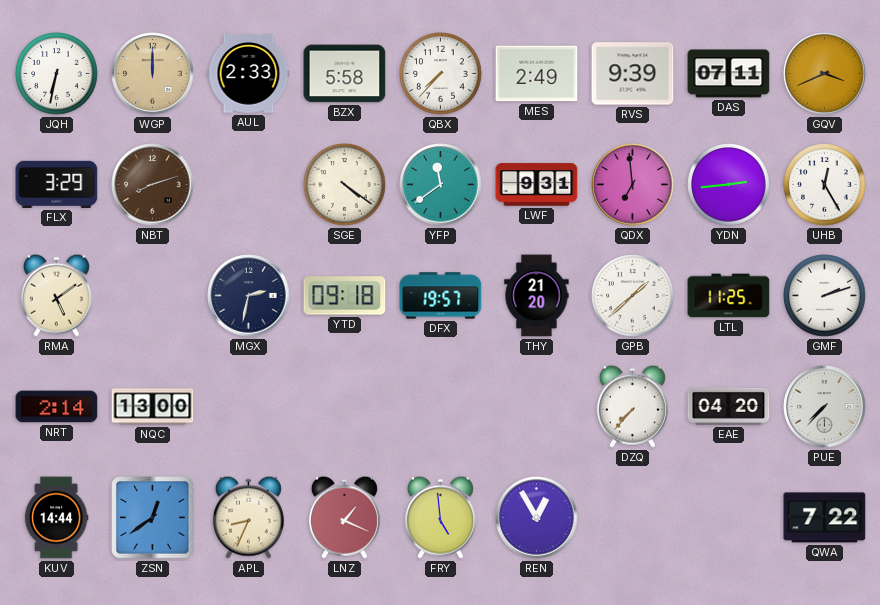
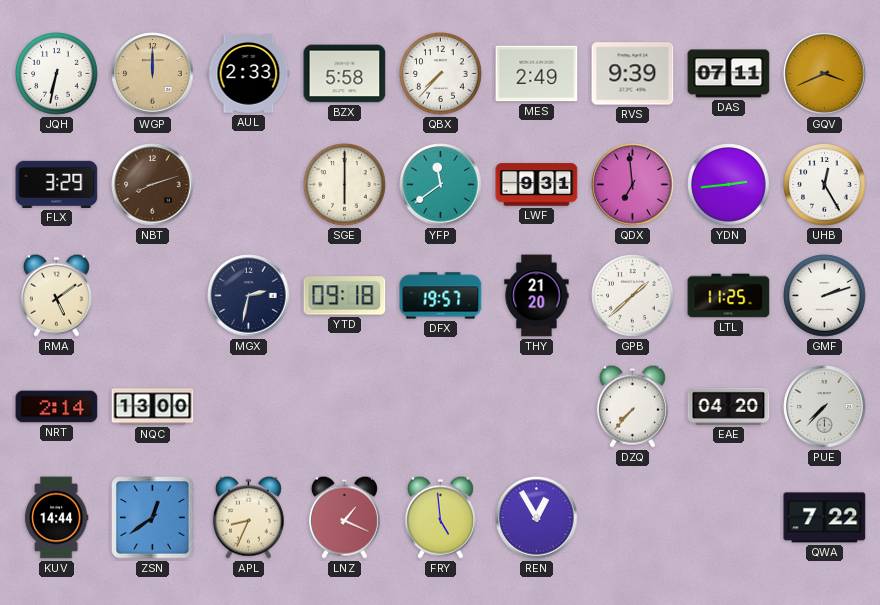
SGE: 4:21 -> 6:00 (345, 185)
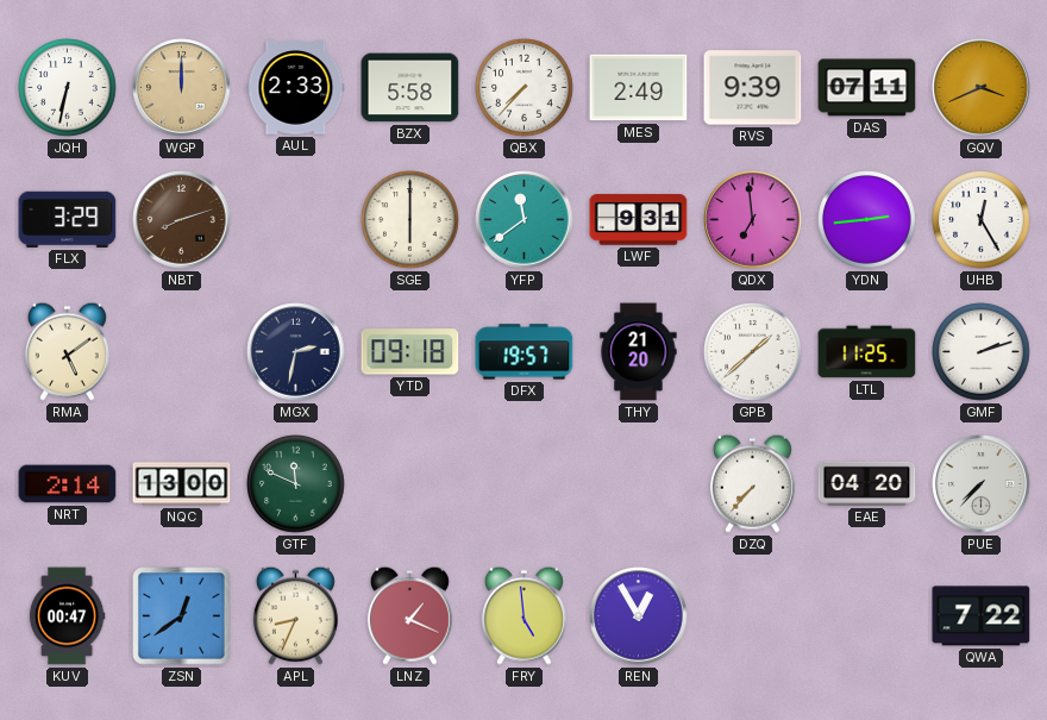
GTF: none -> 11:49 (296, 484)
KUV: 14:44 -> 00:47 (67, 616)
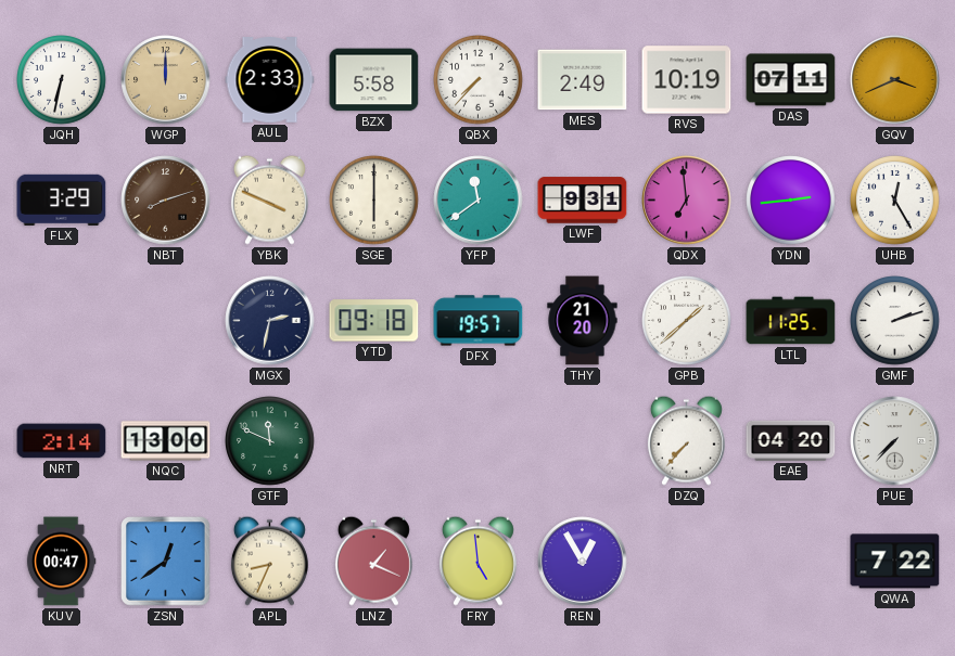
RVS: 9:39 -> 10:19 (687, 80)
YBK: none -> 3:49 (269, 200)
RMA: 5:09 -> none (67, 351)
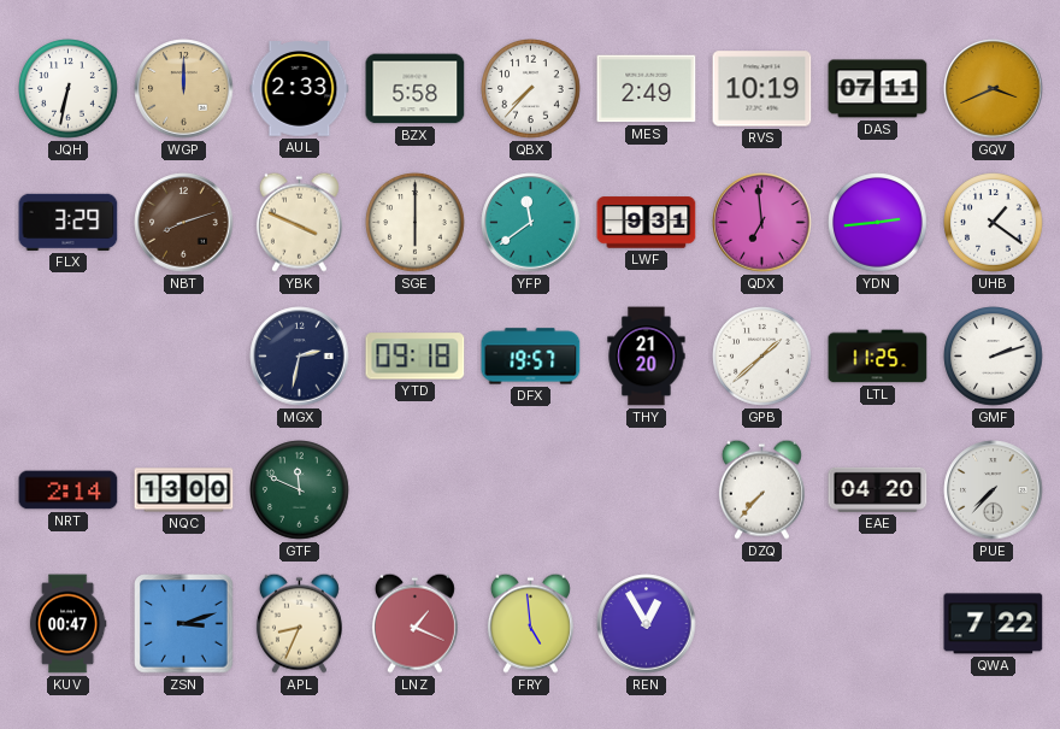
UHB: 12:25 -> 1:21 (994, 223)
ZSN: 12:39 -> 3:12 (184, 624)
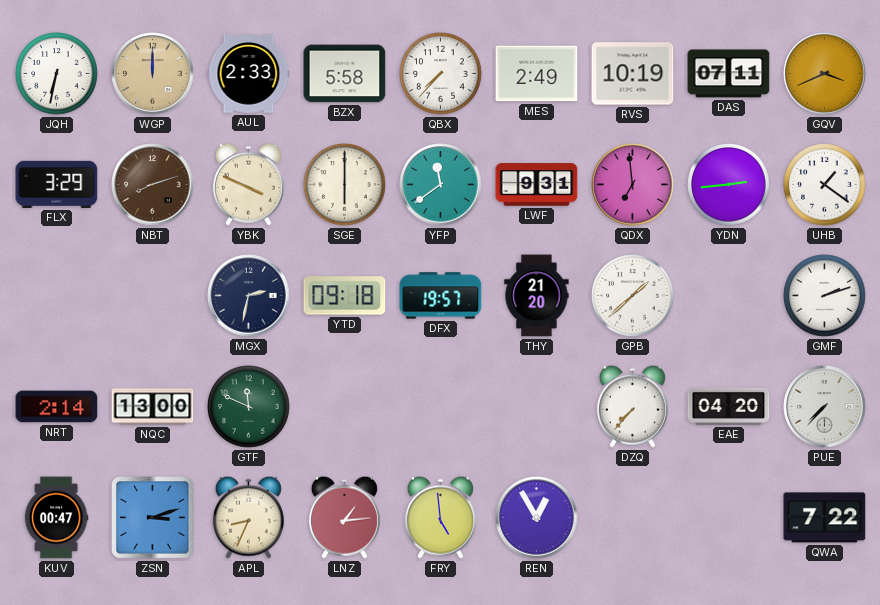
LTL: 11:25 -> none (878, 357)
LNZ: 1:19 -> 1:14 (344, 517)
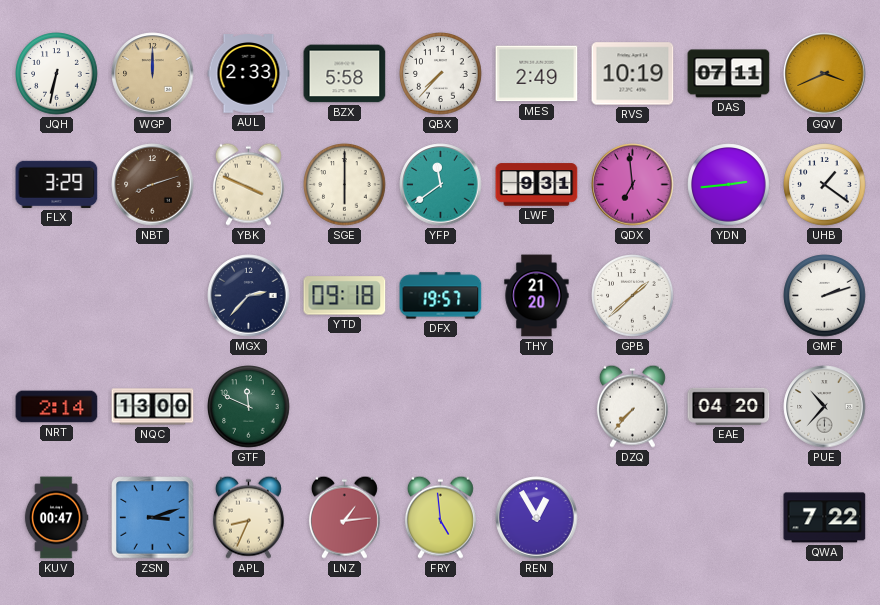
MGX: 2:32 -> 2:37 (249, 296)
PUE: 7:37 -> 10:37 (825, 407)
